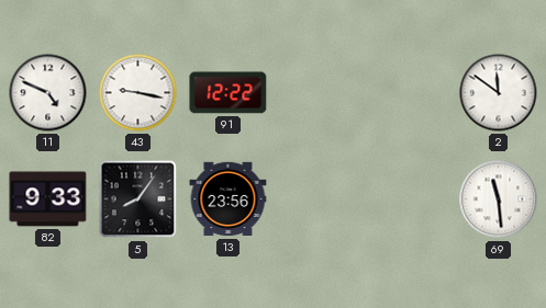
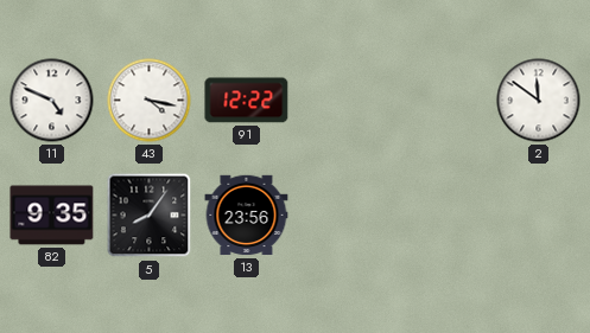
43: 9:17 -> 4:17 (150, 101)
82: 9:33 -> 9:35 (52, 216)
69: 11:29 -> none (499, 199)
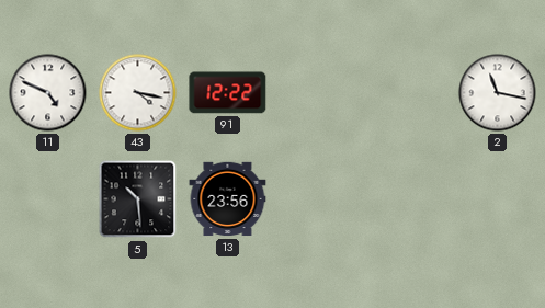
2: 11:51 -> 11:17 (498, 93)
82: 9:35 -> none (52, 216)
5: 8:06 -> 10:29 (138, 199)
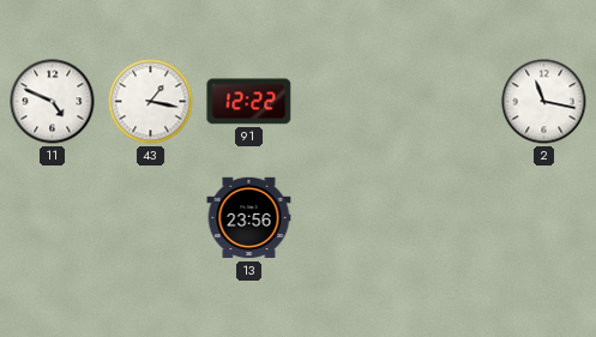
43: 4:17 -> 1:17 (151, 102)
5: 10:29 -> none (138, 199)
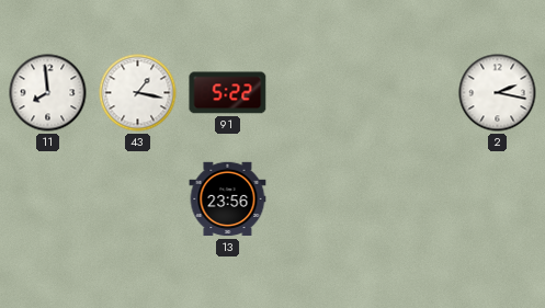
11: 4:49 -> 7:59 (48, 93)
91: 12:22 -> 5:22 (228, 93)
2: 11:17 -> 2:17 (498, 93)
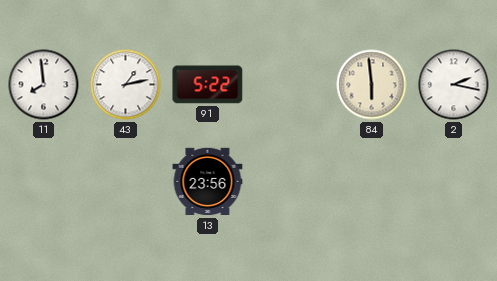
43: 1:17 -> 1:13 (126, 85)
84: none -> 5:59 (372, 85)
